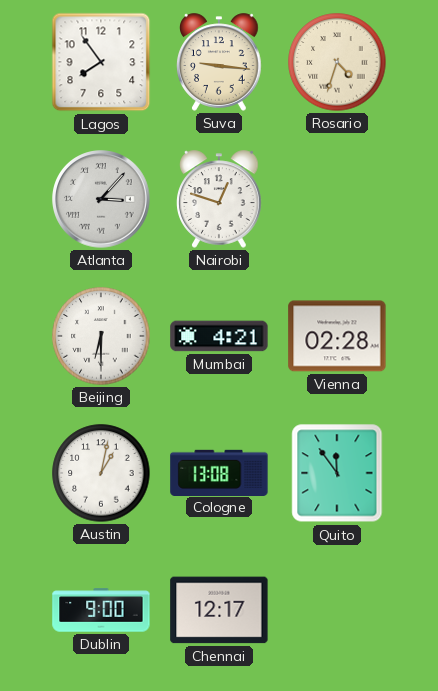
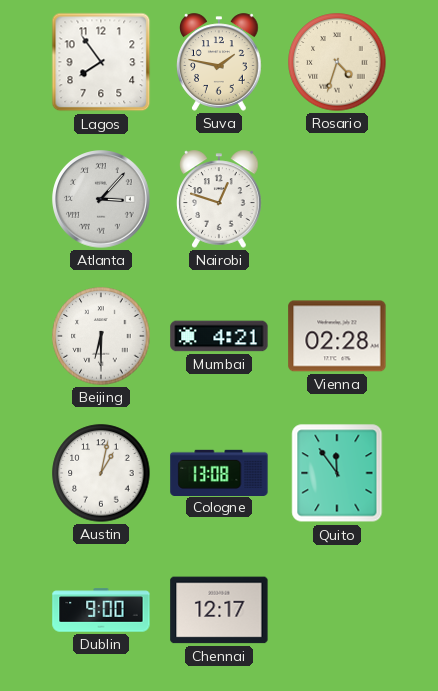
Suva: 9:16 -> 1:47 (220, 62)
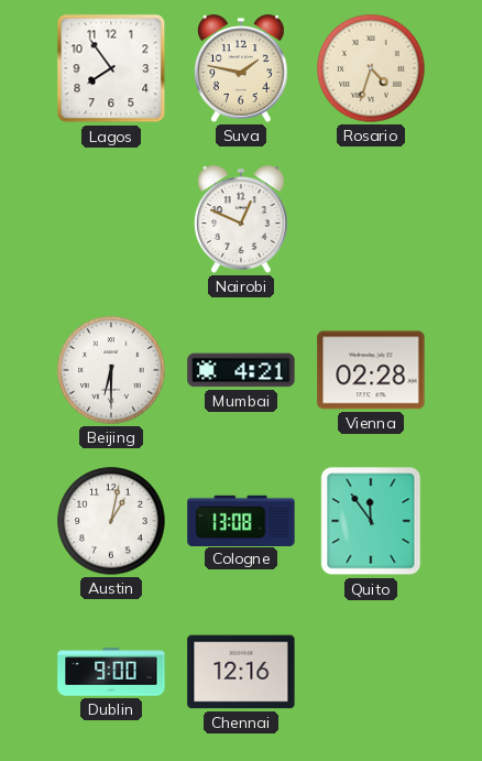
Atlanta: 3:07 -> none (101, 199)
Nairobi: 12:48 -> 12:49 (242, 219)
Chennai: 12:17 -> 12:16 (241, 672)
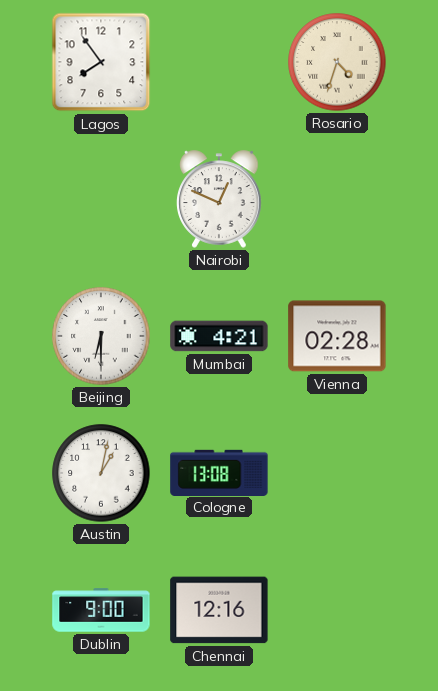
Suva: 1:47 -> none (242, 68)
Quito: 11:54 -> none (371, 521)
